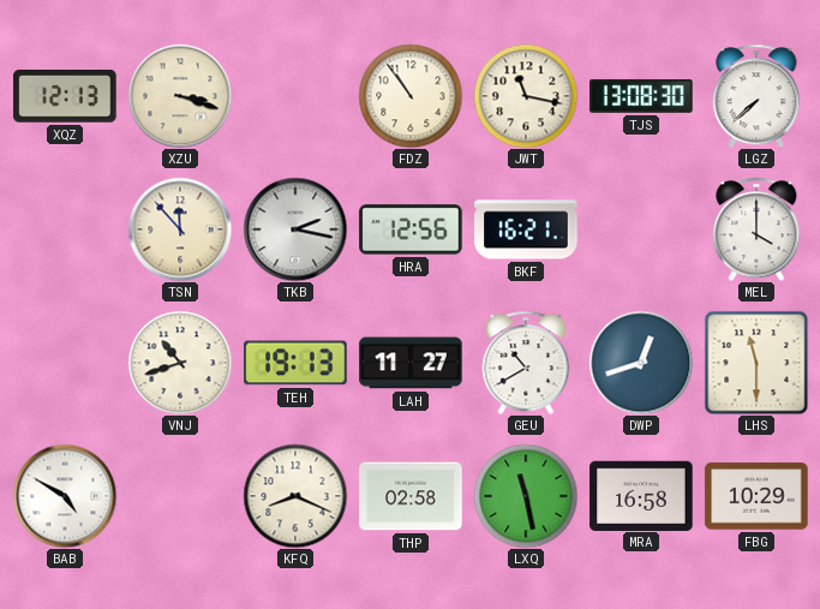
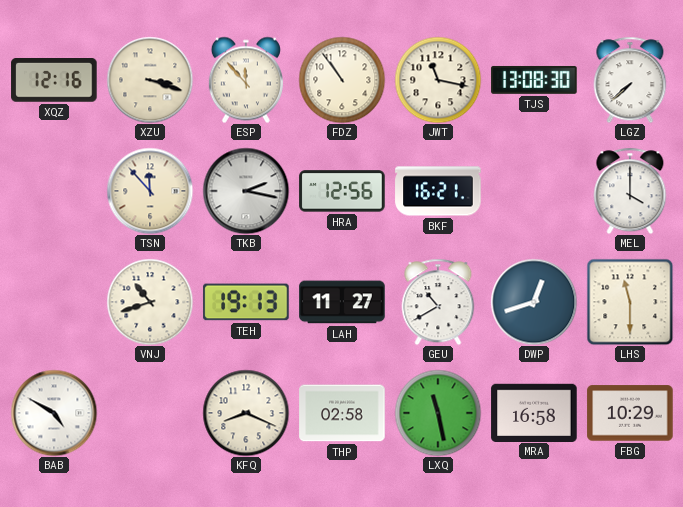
XQZ: 12:13 -> 12:16 (54, 81)
ESP: none -> 11:53 (246, 80)
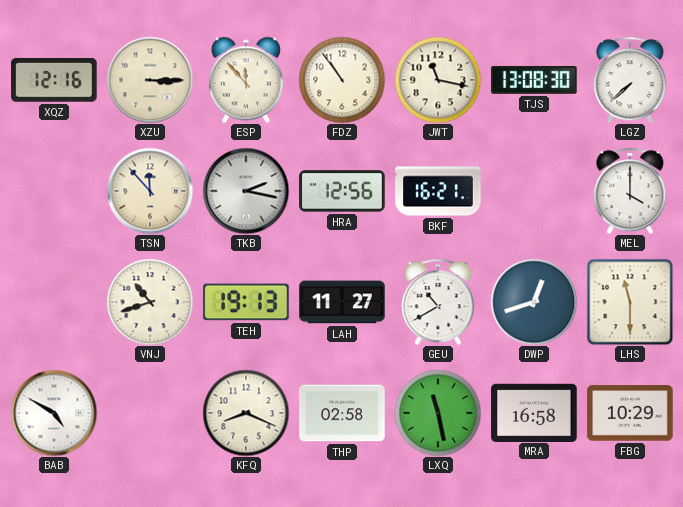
XZU: 3:18 -> 3:15 (150, 80)
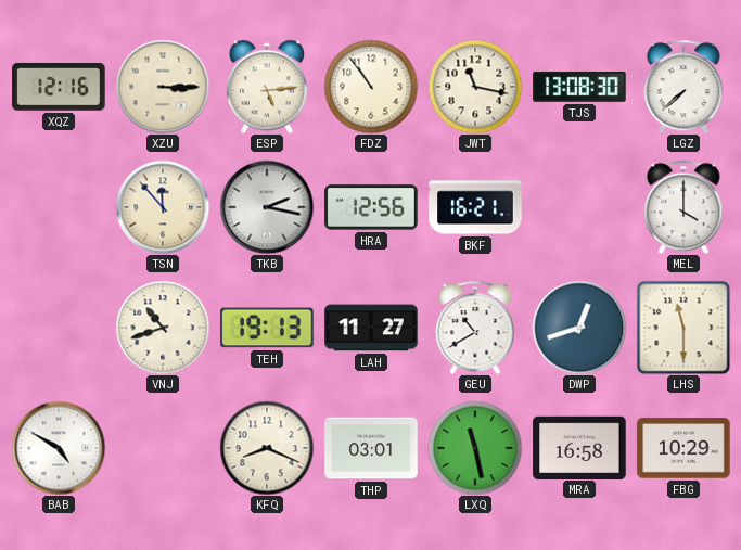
ESP: 11:53 -> 5:14 (267, 87)
THP: 02:58 -> 03:01 (371, 448)
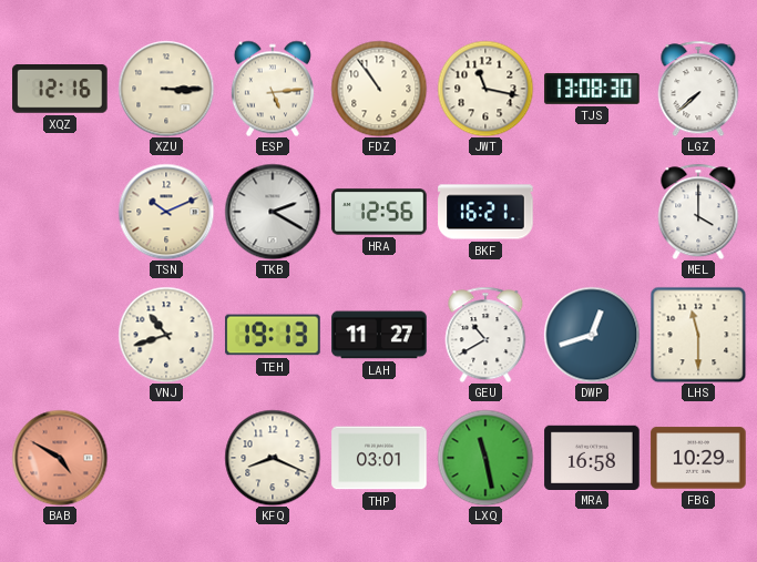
TSN: 11:53 -> 10:11 (166, 212)
TKB: 2:17 -> 2:20 (273, 212)
BAB dial: white -> salmon (60, 458)
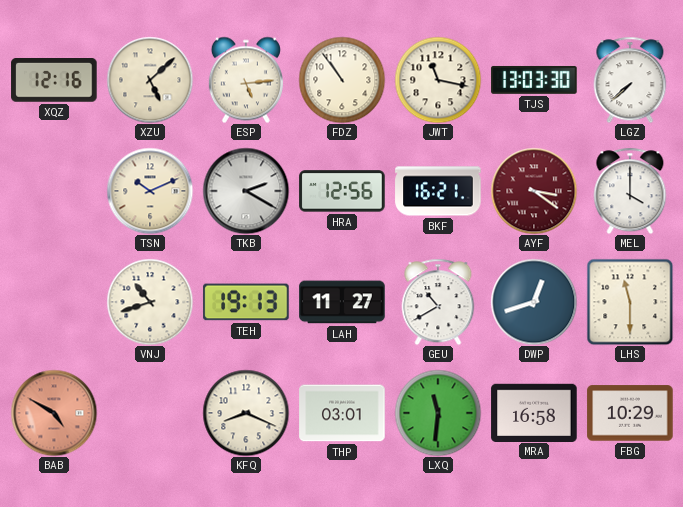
XZU: 3:15 -> 5:08 (150, 80)
TJS: 13:08 -> 13:03 (534, 80)
AYF: none -> 3:21 (534, 191)
LXQ: 11:28 -> 11:31 (438, 413)
